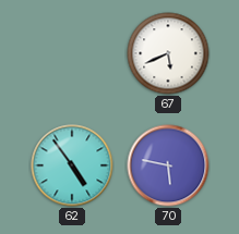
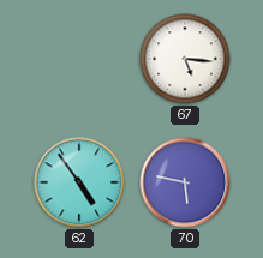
67: 5:41 -> 5:16 (185, 59)
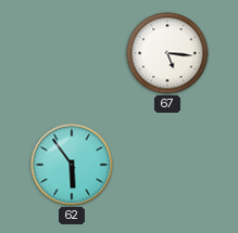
62: 4:54 -> 5:54 (72, 165)
70: 5:47 -> none (185, 182)
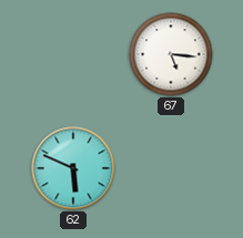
62: 5:54 -> 5:49 (73, 168)
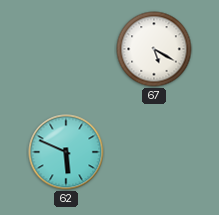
67: 5:16 -> 5:20 (154, 49)
